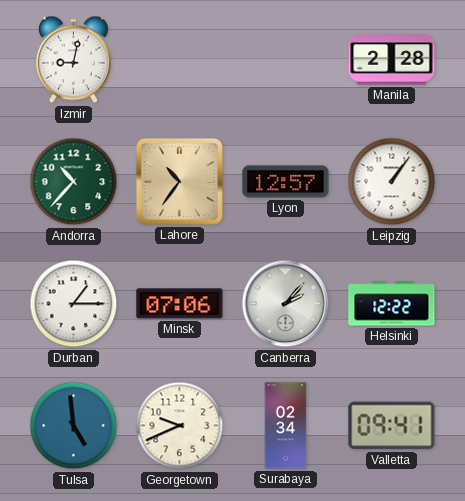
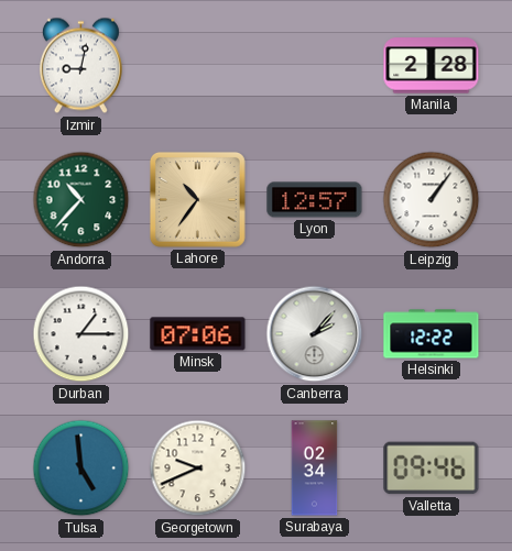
Valletta: 09:41 -> 09:46 (432, 469)
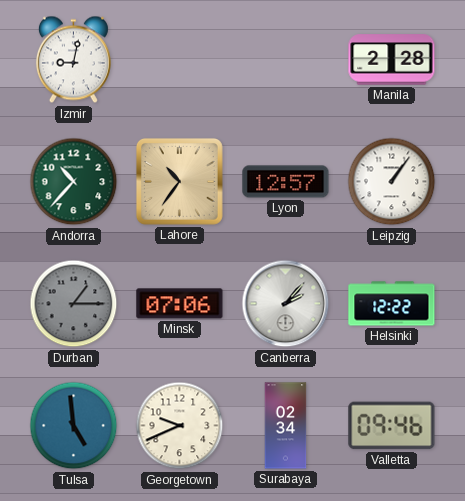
Durban dial: white -> grey (74, 304)
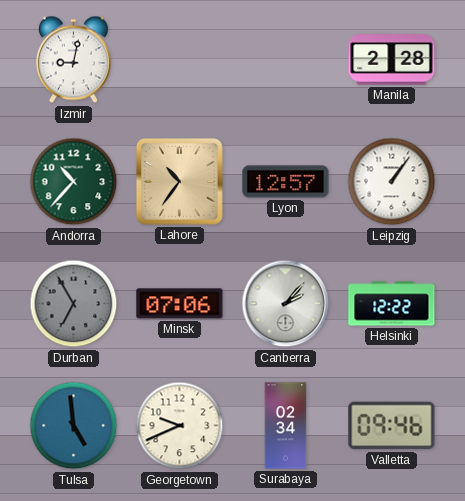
Durban: 1:15 -> 6:55 (74, 304)
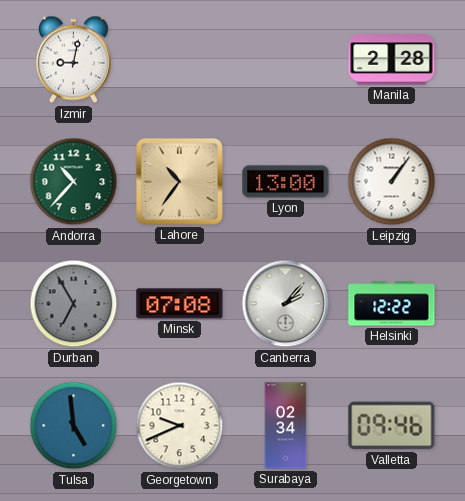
Lyon: 12:57 -> 13:00 (286, 182)
Minsk: 07:06 -> 07:08 (180, 304)
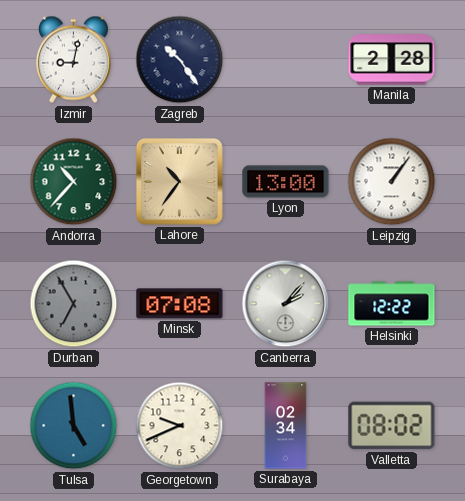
Zagreb: none -> 10:24 (180, 60)
Valletta: 09:46 -> 08:02 (392, 426)
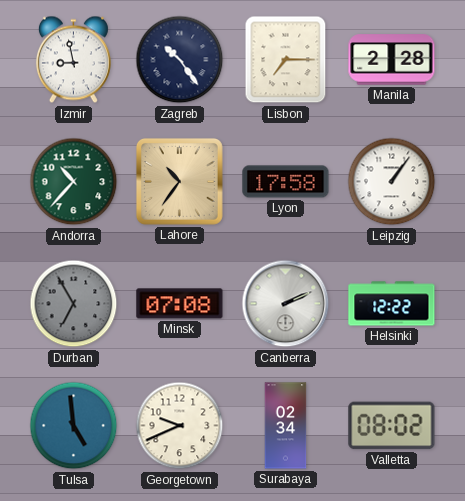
Izmir: 9:02 -> 8:58 (73, 60)
Lisbon: none -> 7:15 (286, 60)
Lyon: 13:00 -> 17:58 (286, 182)
Canberra: 2:07 -> 2:11 (286, 304)
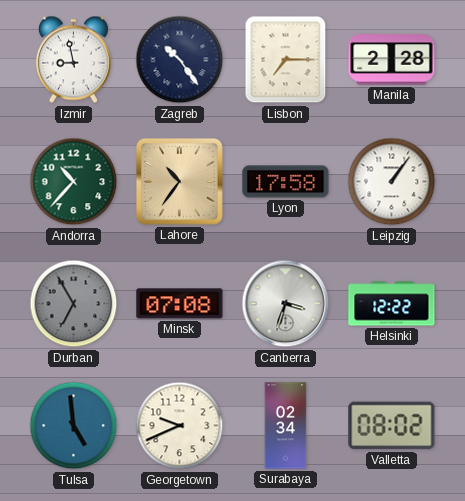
Canberra: 2:11 -> 3:33 (286, 304)
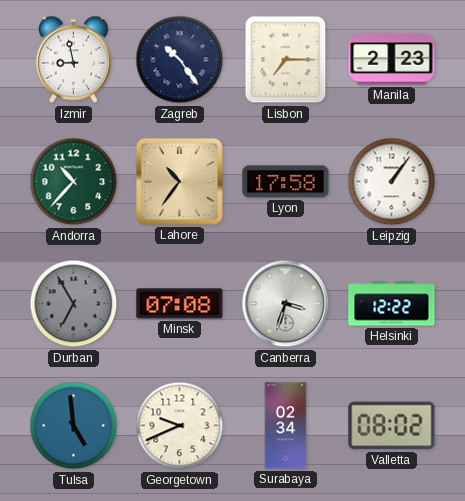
Manila: 2:28 -> 2:23 (392, 60)
